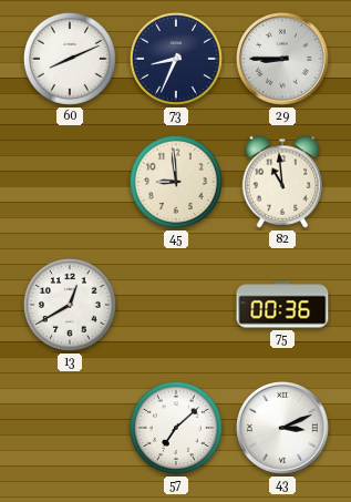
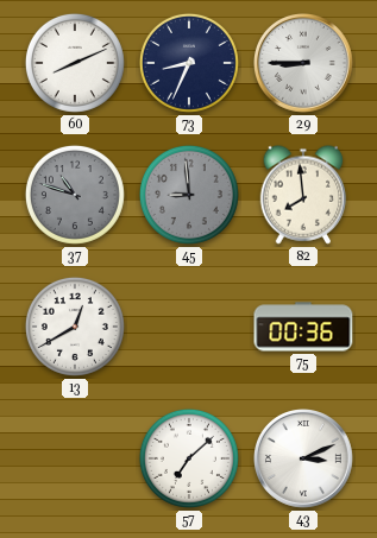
37: none -> 10:48 (75, 195)
45 dial: cream -> grey (189, 195)
82: 10:59 -> 7:59 (303, 195)
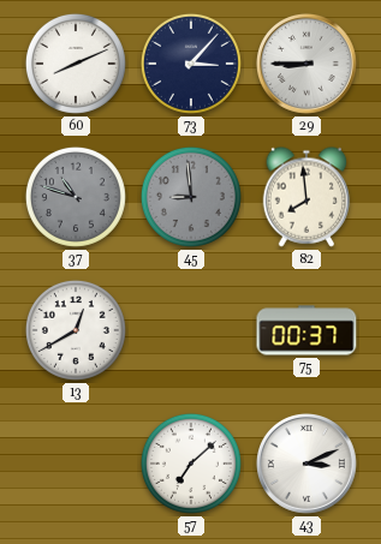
73: 8:34 -> 3:07 (191, 64)
75: 00:36 -> 00:37 (306, 330)
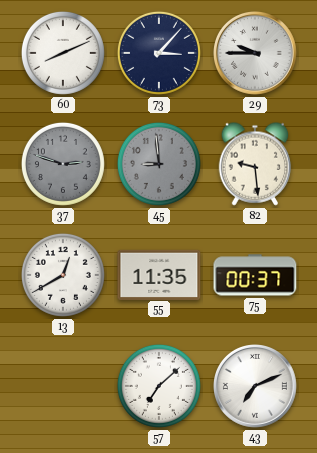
29: 8:45 -> 9:45 (256, 54)
37: 10:48 -> 2:48 (63, 164)
82: 7:59 -> 9:29 (255, 164)
55: none -> 11:35 (159, 274)
43: 3:11 -> 7:11 (256, 387)
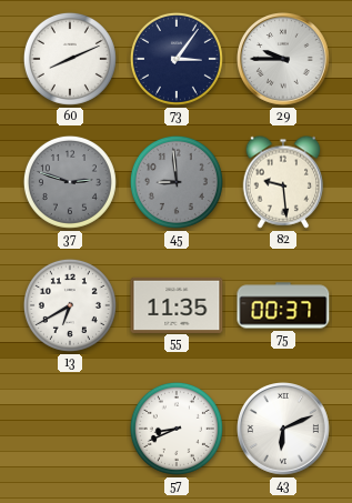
73: 3:07 -> 3:06 (177, 59)
13: 12:40 -> 6:40 (70, 305)
57: 7:08 -> 8:41 (177, 429)
43: 7:11 -> 6:11 (284, 430)
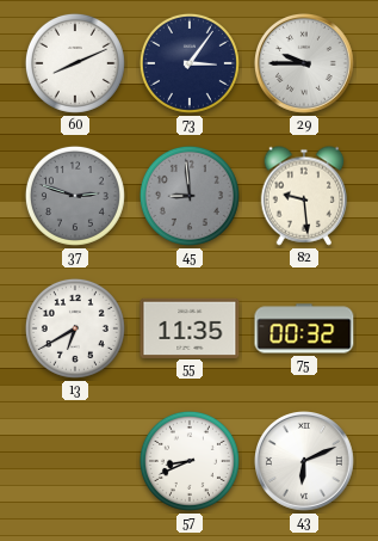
75: 00:37 -> 00:32 (304, 328)
